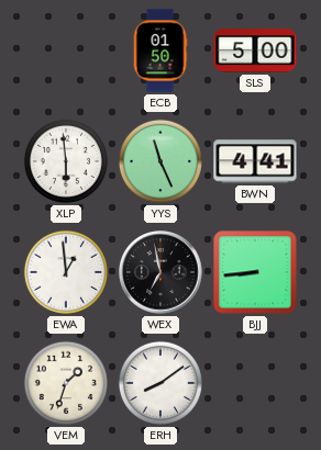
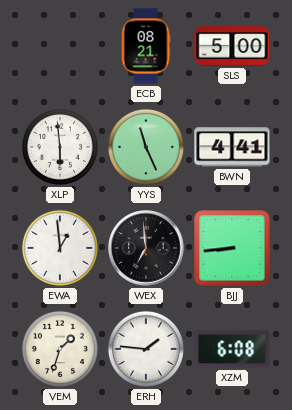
ECB: 01:50 -> 08:21 (146, 46)
WEX: 6:58 -> 6:59 (146, 248)
ERH: 8:09 -> 1:46 (146, 349)
XZM: none -> 6:08 (232, 349)
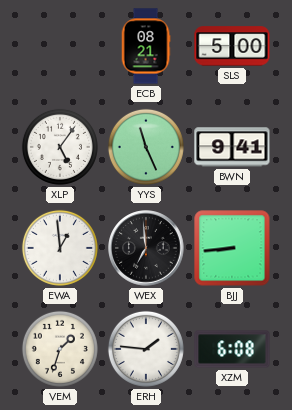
XLP: 5:59 -> 5:06 (60, 147)
BWN: 4:41 -> 9:41 (232, 147)
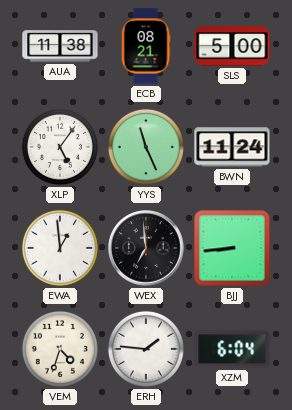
AUA: none -> 11:38 (60, 46)
BWN: 9:41 -> 11:24 (232, 147)
VEM: 1:33 -> 4:33 (60, 349)
XZM: 6:08 -> 6:04 (232, 349)
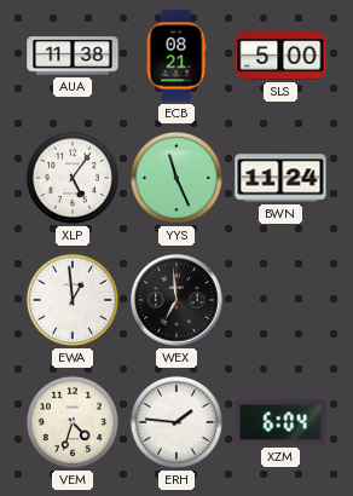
BJJ: 8:44 -> none (232, 248)
